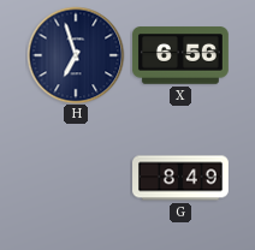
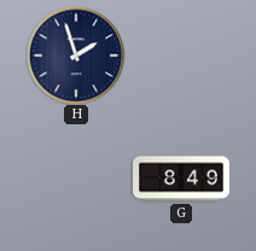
H: 6:57 -> 1:57 (76, 56)
X: 6:56 -> none (180, 55)
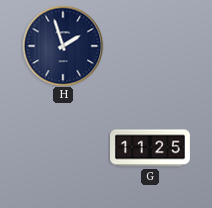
G: 8:49 -> 11:25 (151, 148)
